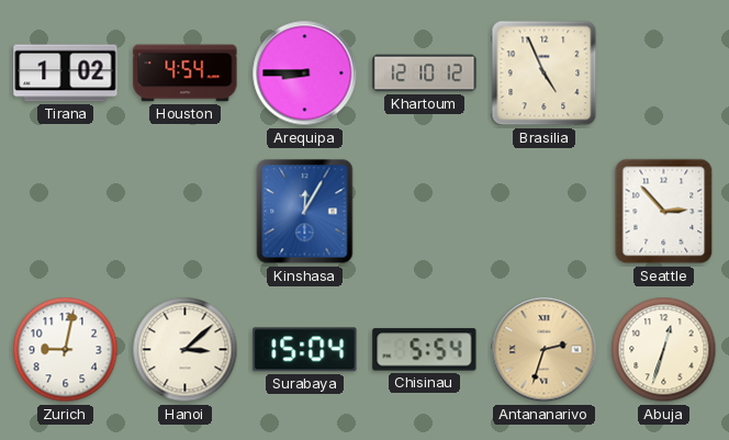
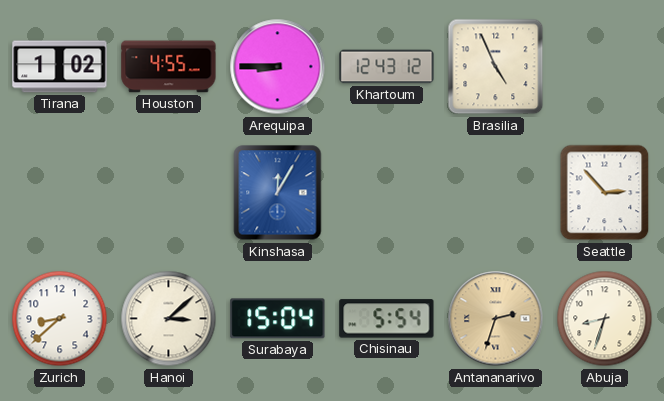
Houston: 4:54 -> 4:55 (169, 67)
Khartoum: 12:10 -> 12:43 (387, 67)
Zurich: 9:02 -> 8:38 (60, 319)
Abuja: 12:33 -> 8:33 (605, 319)
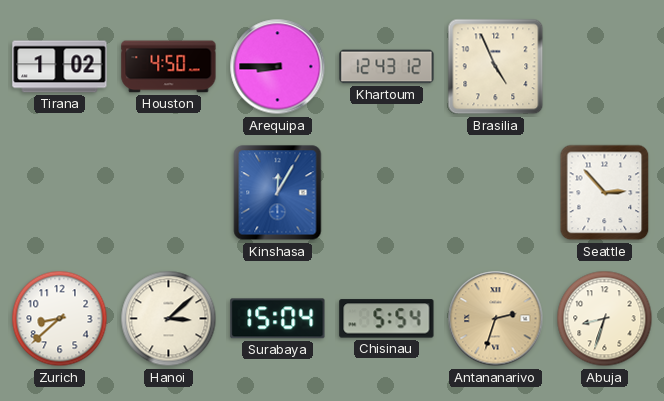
Houston: 4:55 -> 4:50 (169, 67)
